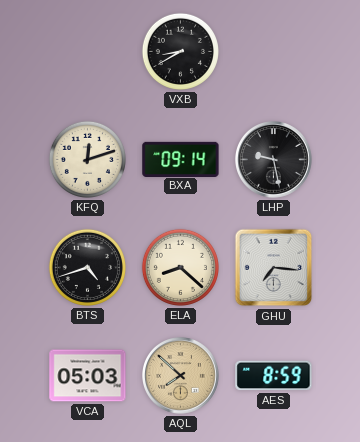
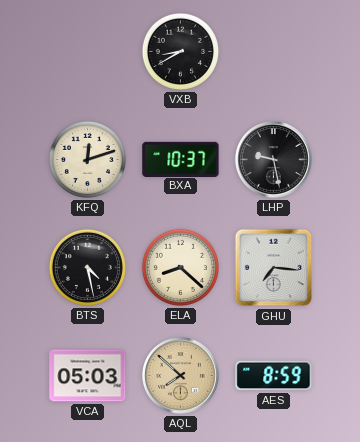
BXA: 09:14 -> 10:37 (181, 159)
BTS: 4:42 -> 4:28 (87, 267)
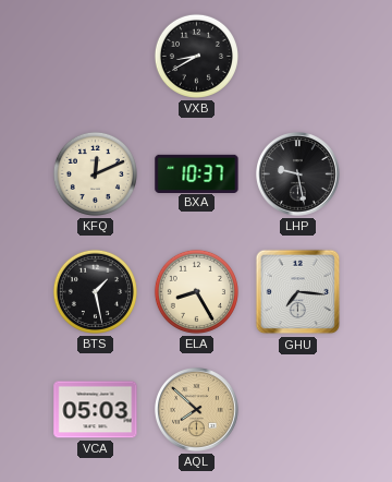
KFQ: 12:12 -> 12:11 (95, 173)
BTS: 4:28 -> 1:28 (95, 291)
ELA: 8:22 -> 8:25 (196, 291)
AES: 8:59 -> none (274, 376)
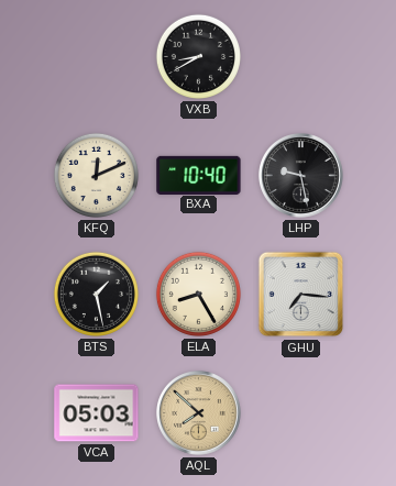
BXA: 10:37 -> 10:40 (199, 175)
